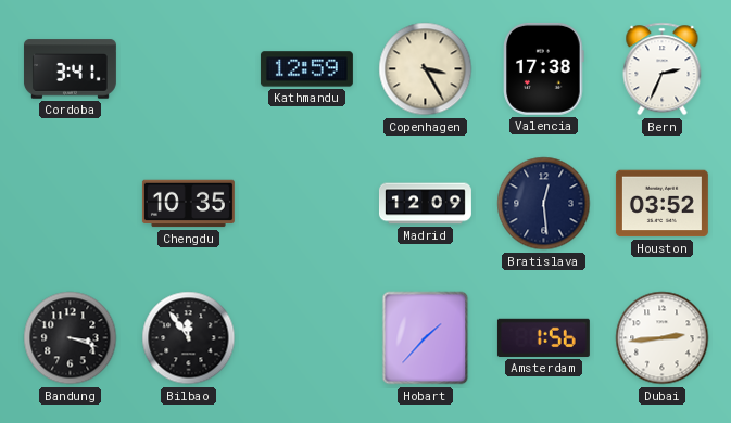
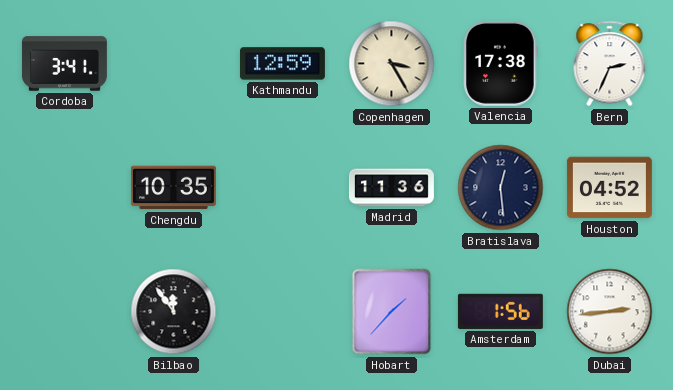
Madrid: 12:09 -> 11:36 (391, 188)
Houston: 03:52 -> 04:52 (609, 188)
Bandung: 3:18 -> none (71, 338)
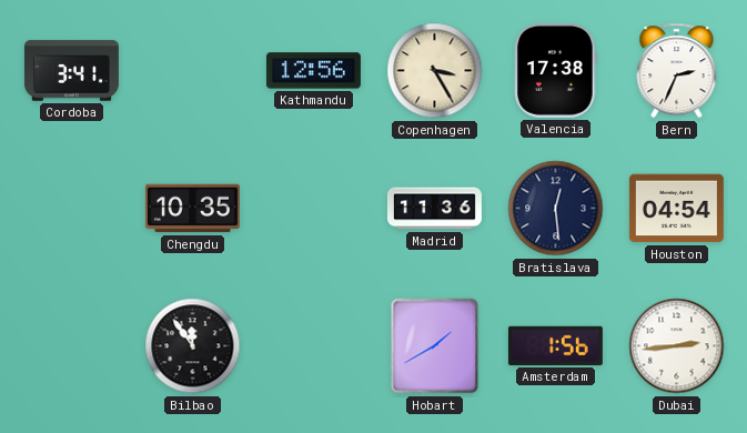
Kathmandu: 12:59 -> 12:56 (313, 71)
Houston: 04:52 -> 04:54 (676, 209)
Hobart: 1:37 -> 1:40 (435, 346)
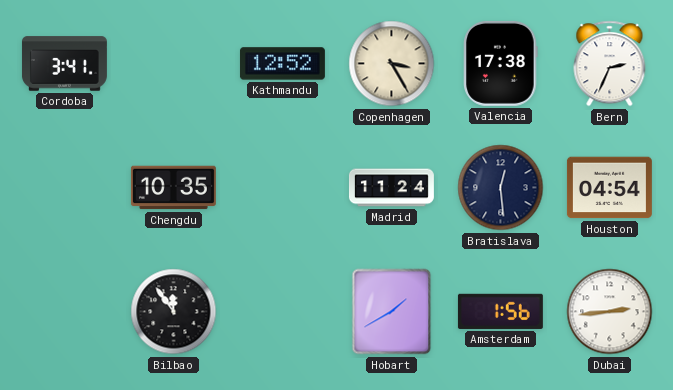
Kathmandu: 12:56 -> 12:52 (282, 64)
Madrid: 11:36 -> 11:24 (391, 188)
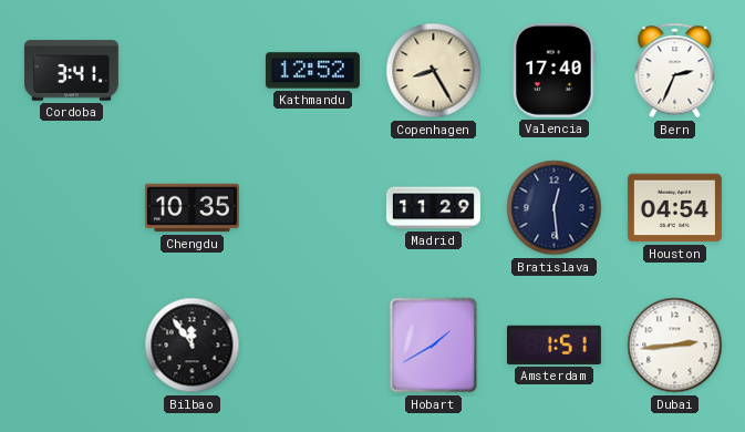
Copenhagen: 3:25 -> 8:25 (434, 71)
Valencia: 17:38 -> 17:40 (555, 70)
Madrid: 11:24 -> 11:29 (433, 208)
Amsterdam: 1:56 -> 1:51 (553, 344)
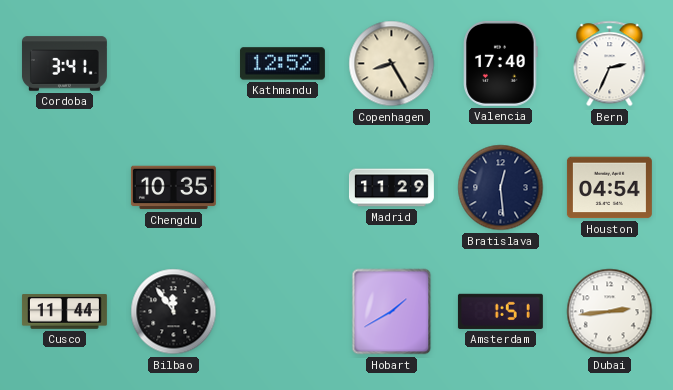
Cusco: none -> 11:44 (64, 312)
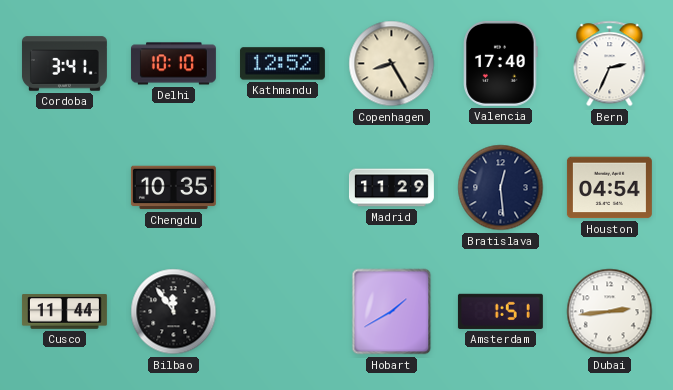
Delhi: none -> 10:10 (173, 64)
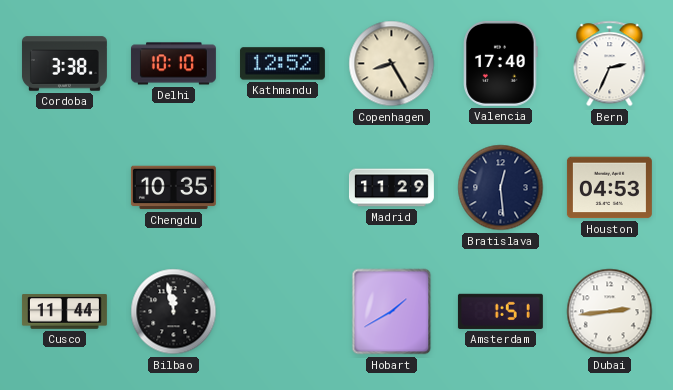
Cordoba: 3:41 -> 3:38 (64, 64)
Houston: 04:54 -> 04:53 (609, 188)
Bilbao: 11:54 -> 11:58 (174, 312)
